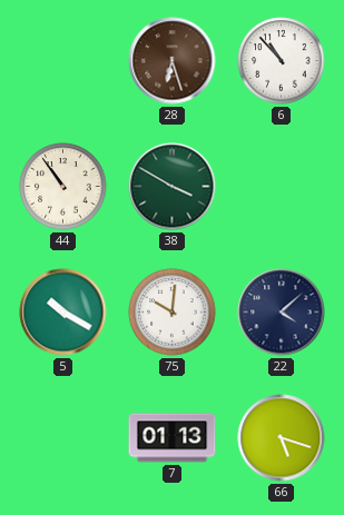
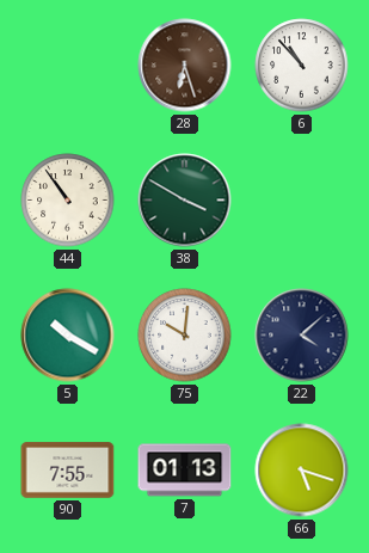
90: none -> 7:55 (68, 471)
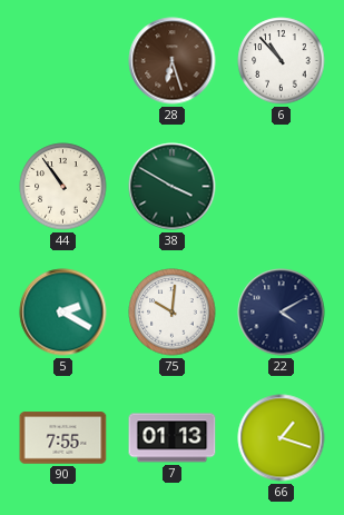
5: 10:20 -> 2:20 (63, 313)
22: 4:08 -> 4:10 (282, 313)
66: 5:18 -> 1:18 (282, 438)
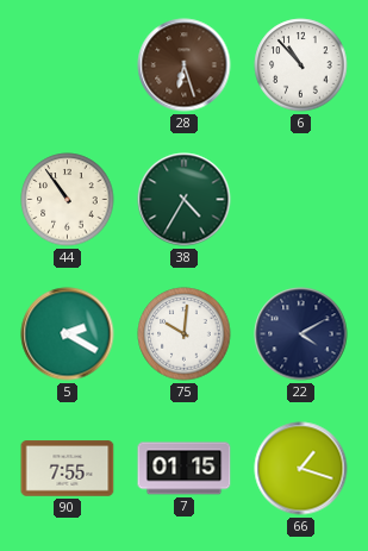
38: 3:50 -> 4:35 (185, 200)
7: 01:13 -> 01:15 (185, 469)
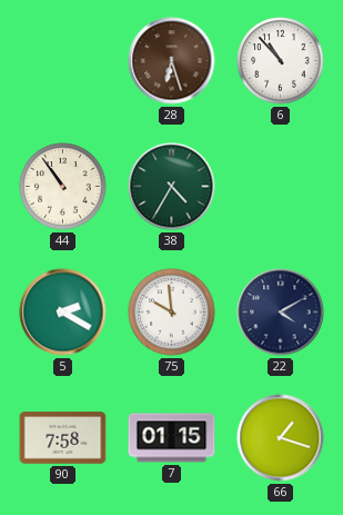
75: 10:01 -> 9:59 (172, 313)
90: 7:55 -> 7:58 (63, 438)
